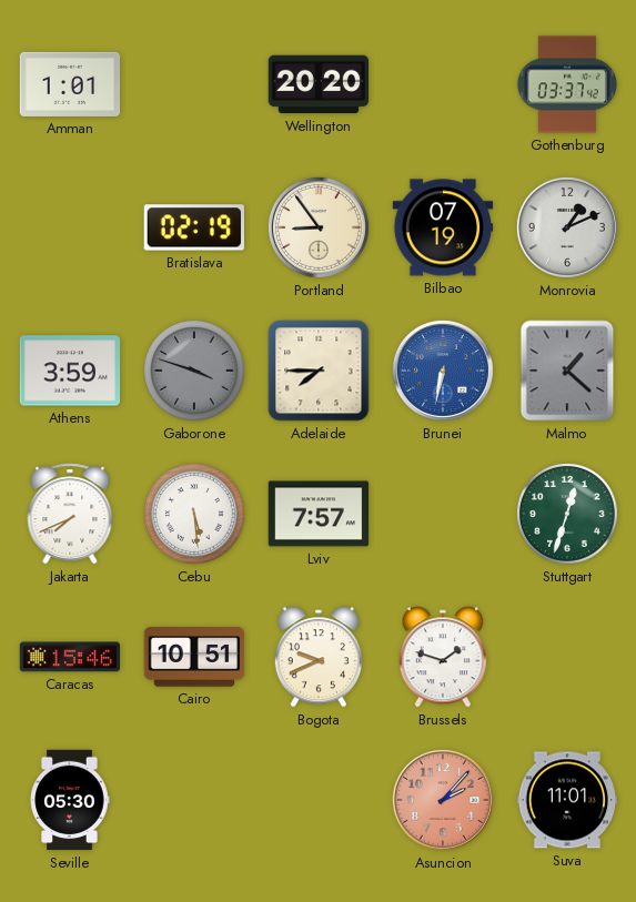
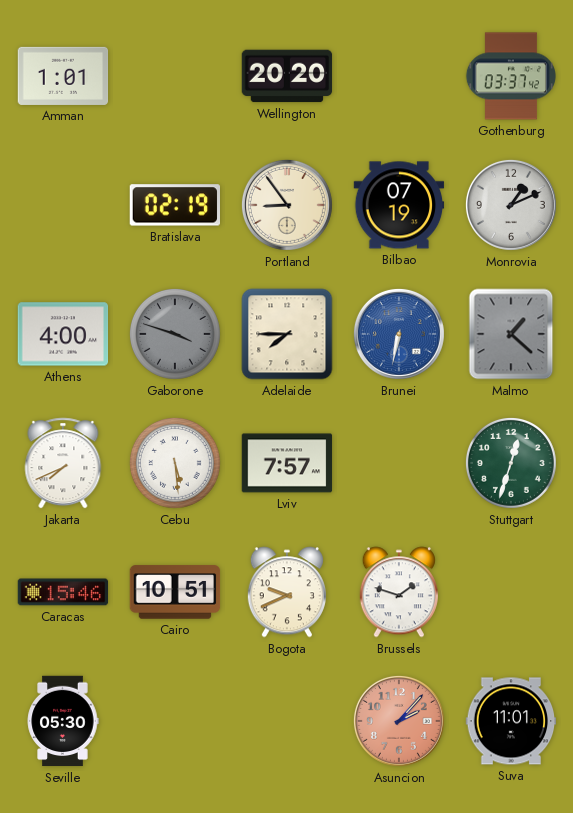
Athens: 3:59 -> 4:00 (63, 334)
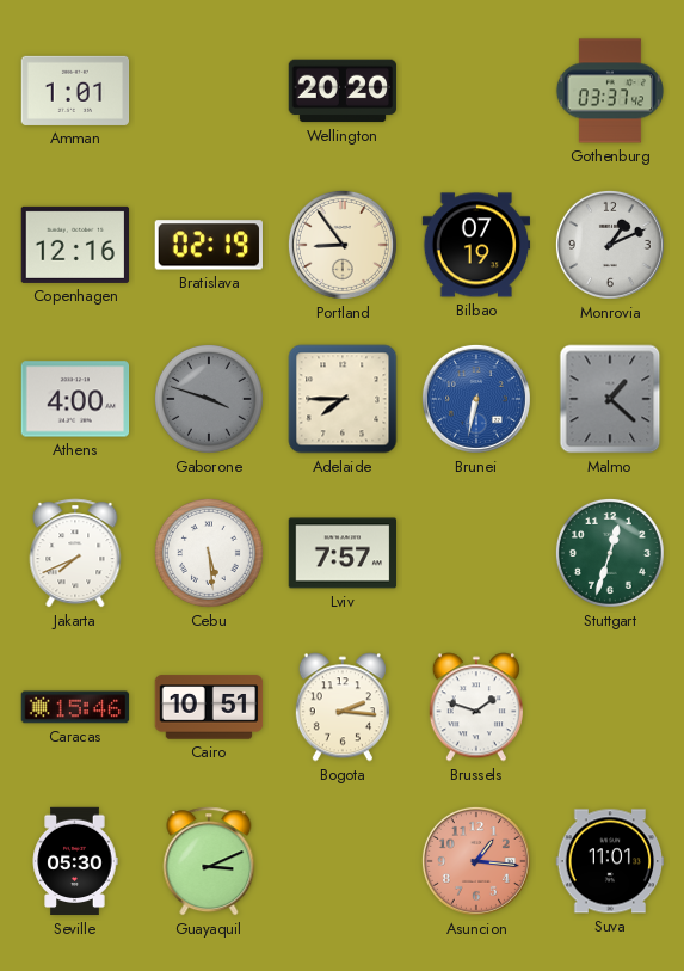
Copenhagen: none -> 12:16 (75, 245)
Bogota: 9:41 -> 2:16 (343, 707)
Guayaquil: none -> 3:11 (209, 861)
Asuncion: 2:07 -> 1:16 (476, 861)
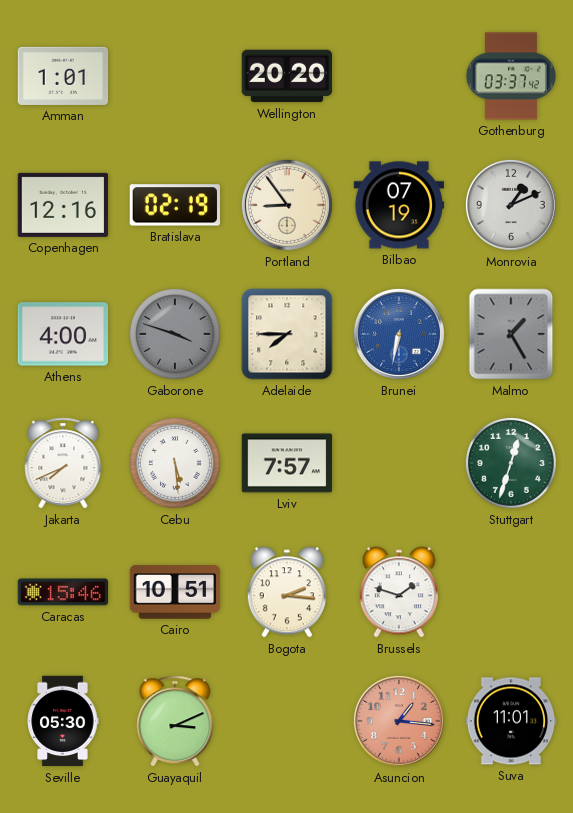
Malmo: 1:22 -> 1:25 (511, 334)
